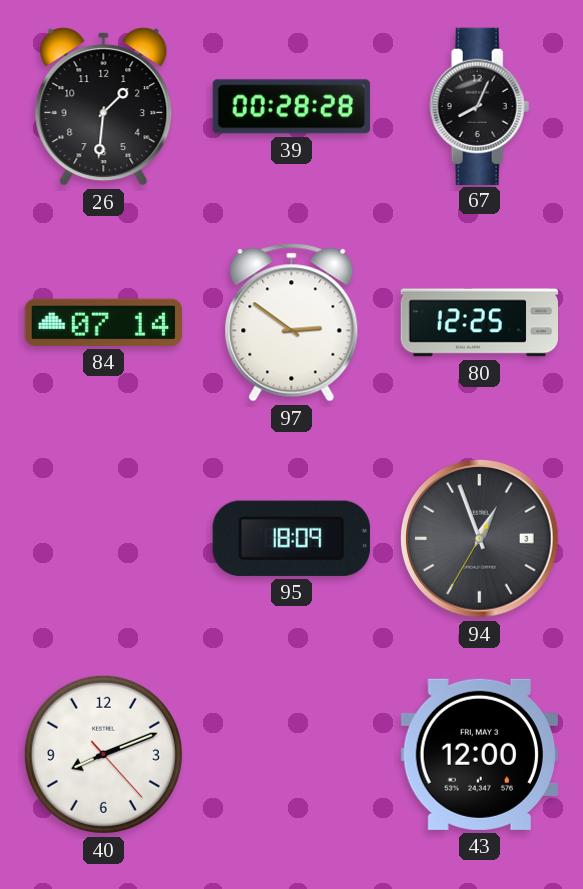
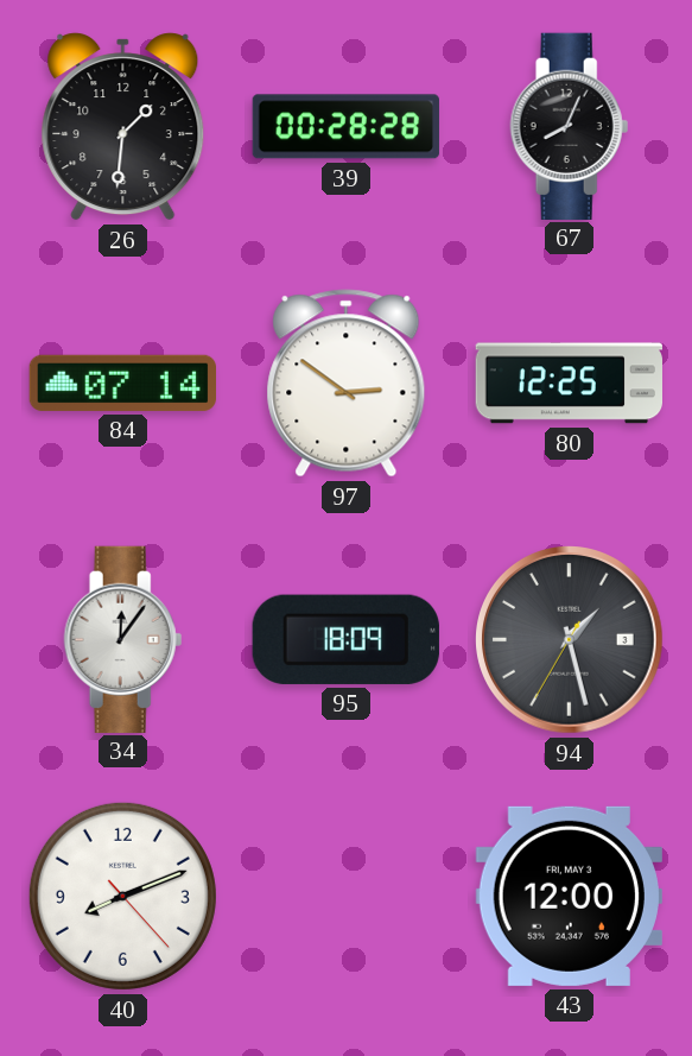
34: none -> 12:06 (123, 639)
94: 12:56 -> 1:27 (570, 640)
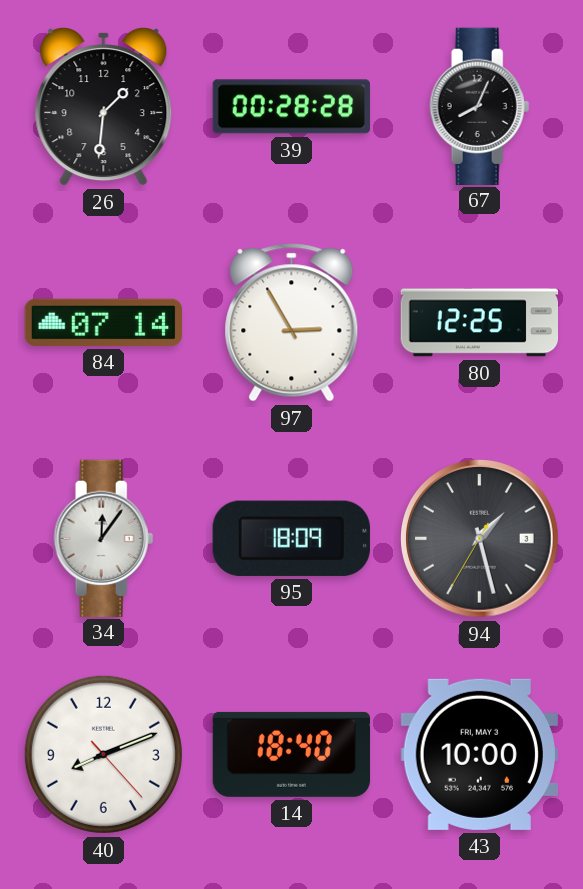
97: 2:51 -> 2:55 (292, 323)
14: none -> 18:40 (291, 754)
43: 12:00 -> 10:00 (479, 754)
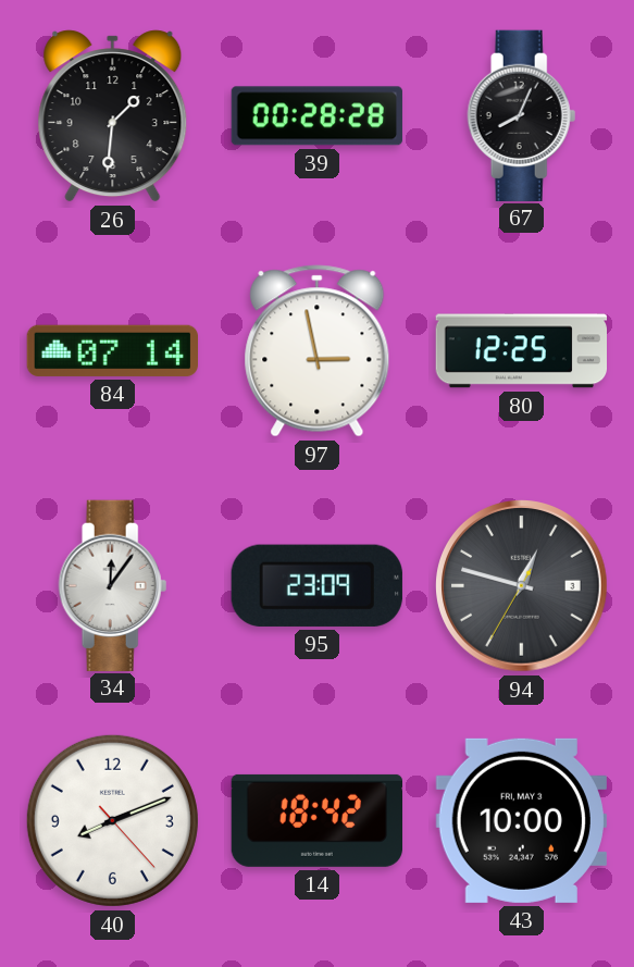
97: 2:55 -> 2:58 (318, 351)
95: 18:09 -> 23:09 (316, 585)
94: 1:27 -> 12:47 (522, 586)
14: 18:40 -> 18:42 (316, 820)
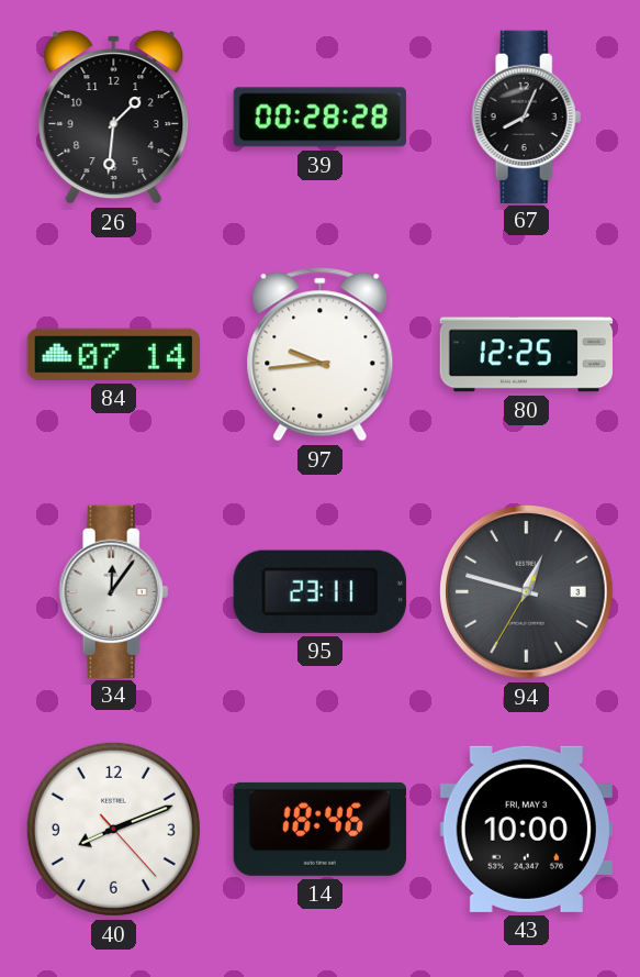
97: 2:58 -> 9:44 (321, 355)
95: 23:09 -> 23:11 (319, 591)
14: 18:42 -> 18:46 (319, 829)
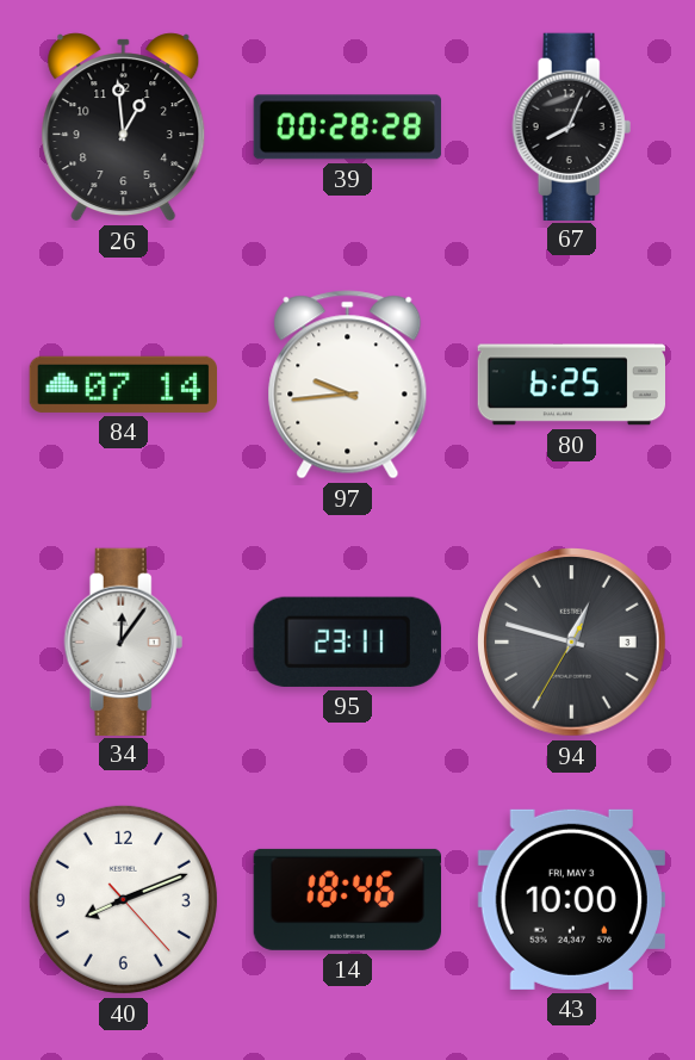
26: 1:31 -> 12:59 (124, 128)
80: 12:25 -> 6:25 (571, 385)
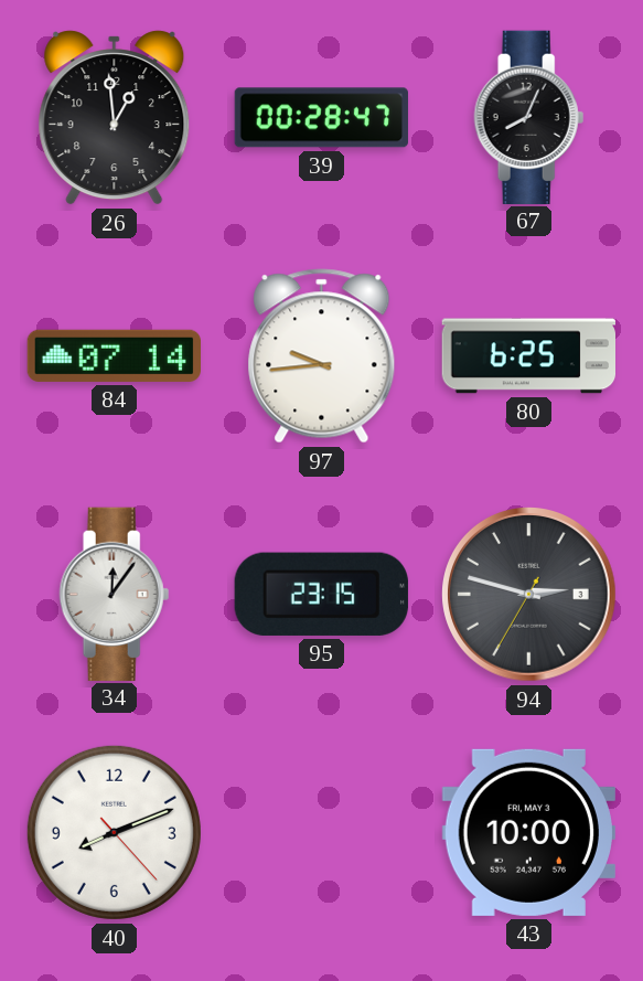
39: 00:28:28 -> 00:28:47 (321, 118)
95: 23:11 -> 23:15 (321, 594)
94: 12:47 -> 2:47 (529, 595)
14: 18:46 -> none (347, 899)
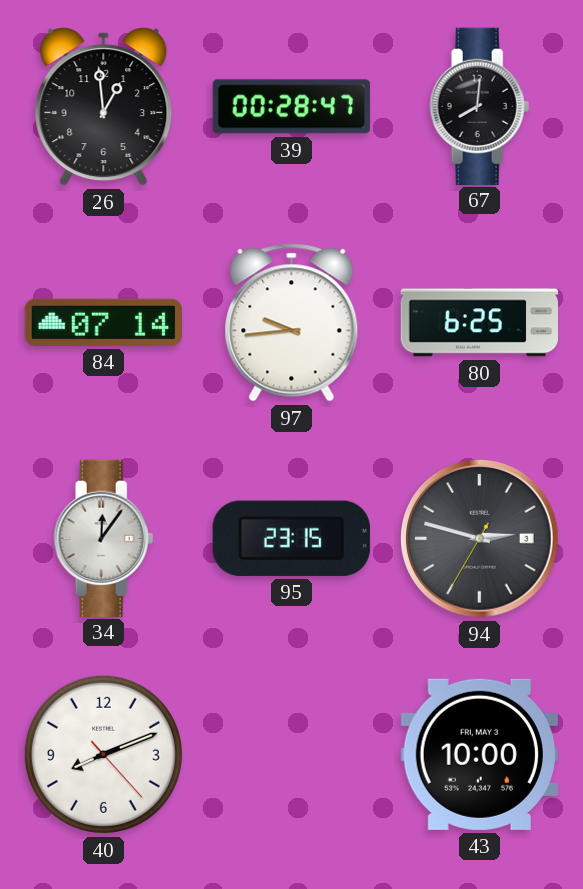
67: 8:04 -> 8:01 (480, 106)
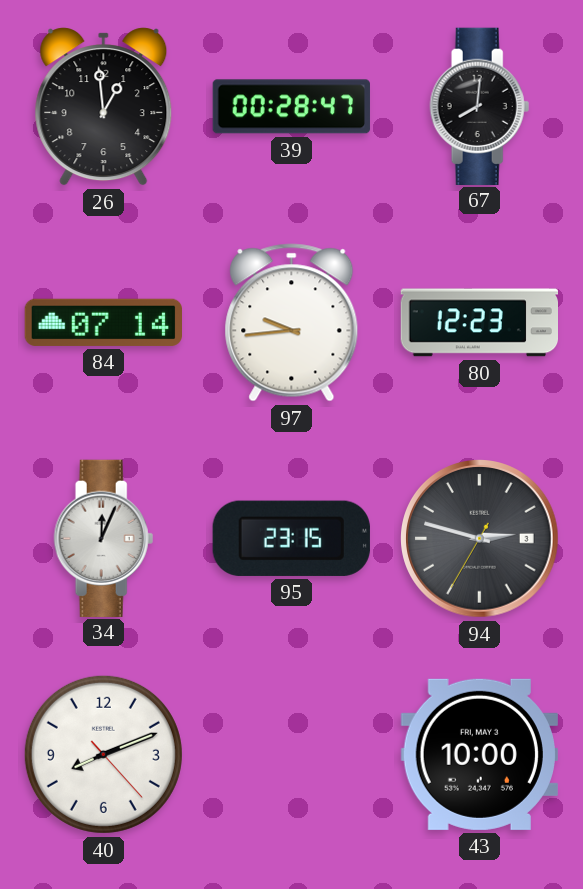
80: 6:25 -> 12:23 (479, 323)
34: 12:06 -> 12:04 (104, 538)
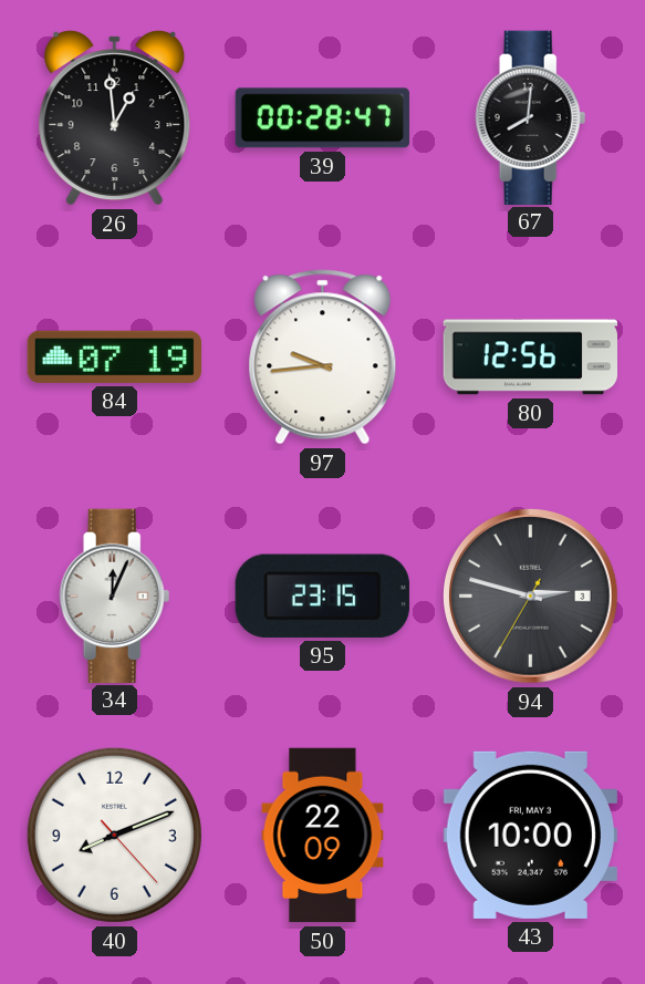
84: 07:14 -> 07:19 (114, 356)
80: 12:23 -> 12:56 (530, 358)
50: none -> 22:09 (323, 836)
